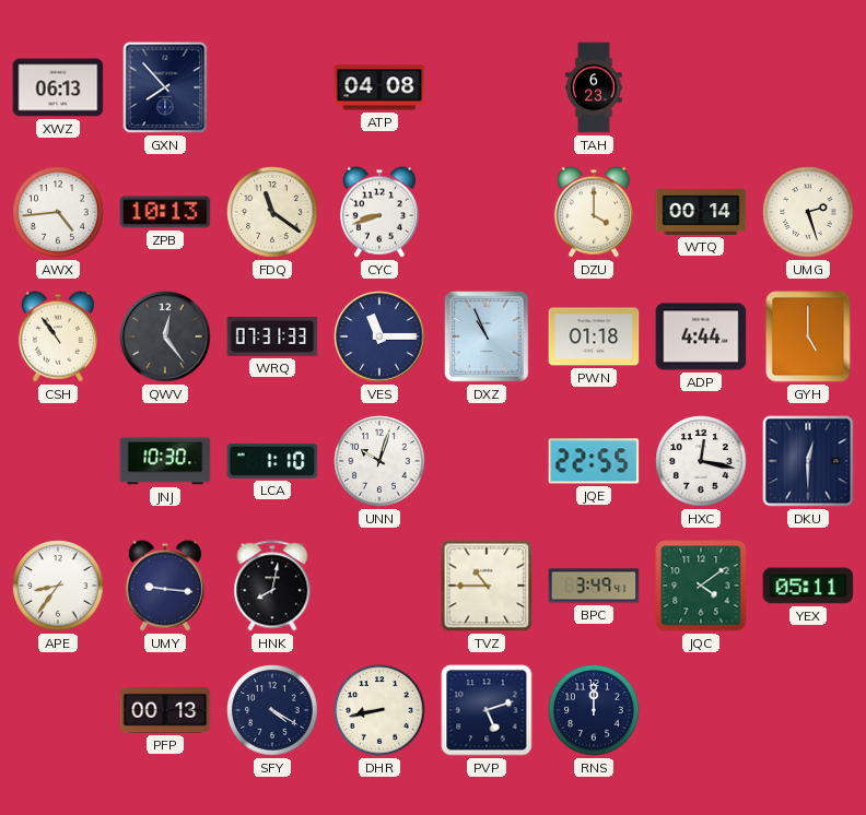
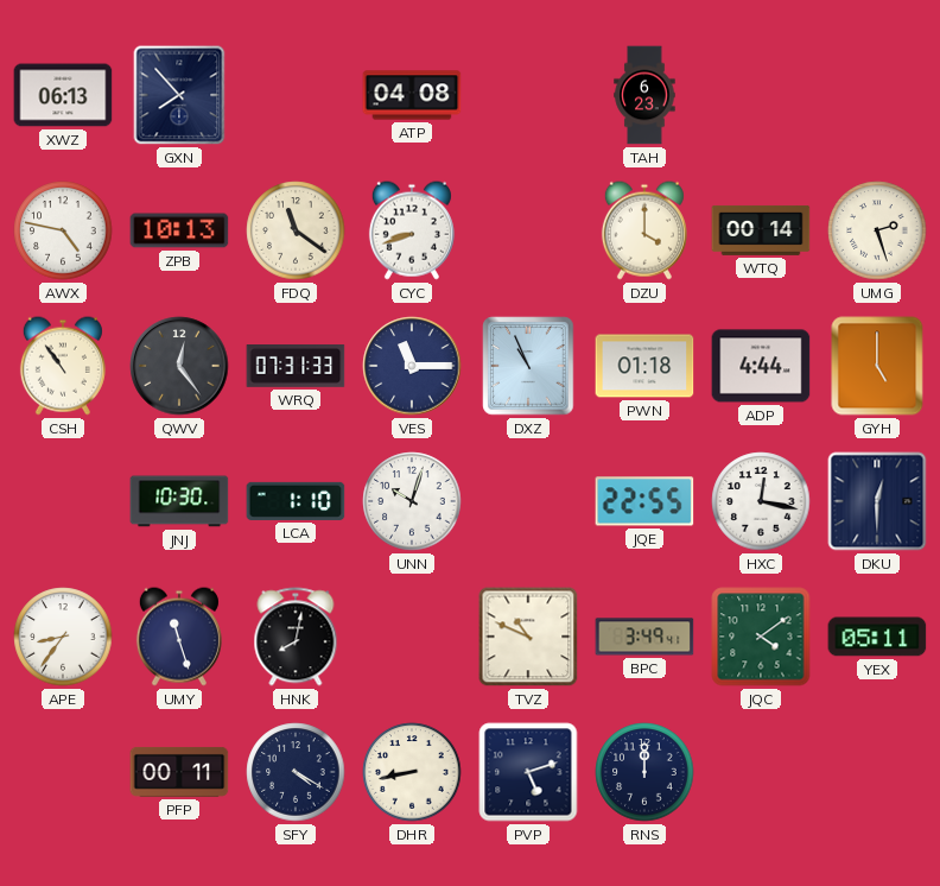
AWX: 4:44 -> 4:47 (63, 230)
UMY: 9:16 -> 11:27 (179, 637)
TVZ: 10:45 -> 10:49 (528, 637)
PFP: 00:13 -> 00:11 (179, 772)
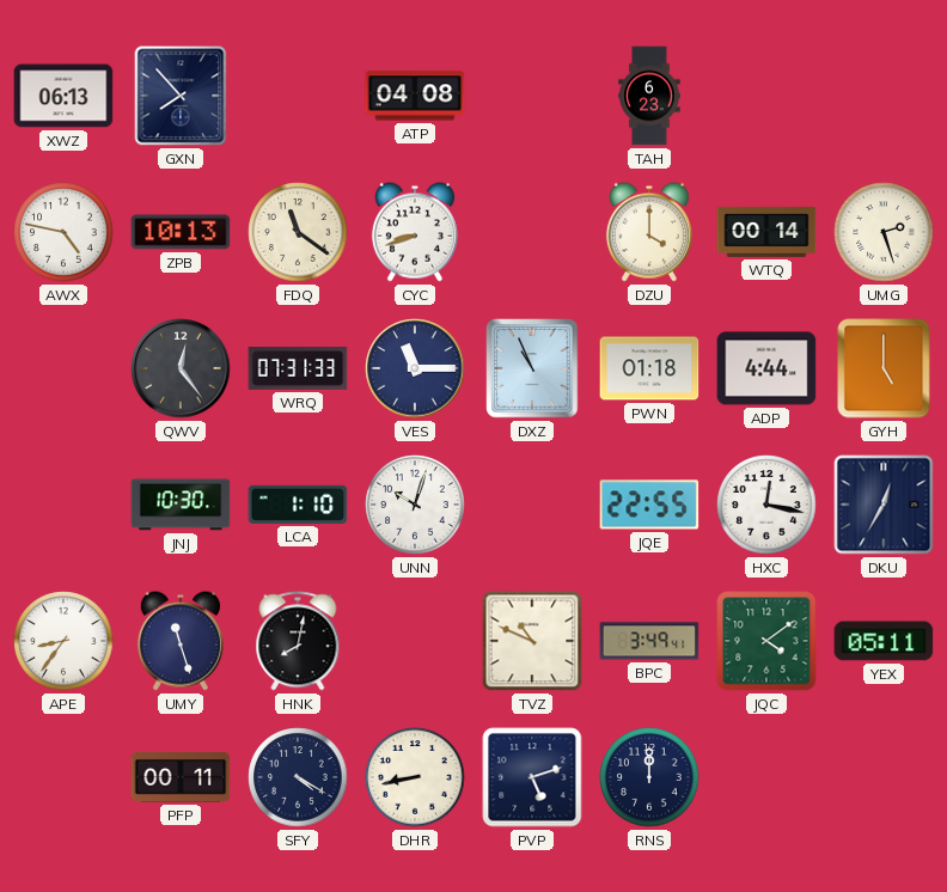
CSH: 10:54 -> none (63, 366)
DKU: 12:30 -> 12:35 (884, 505)
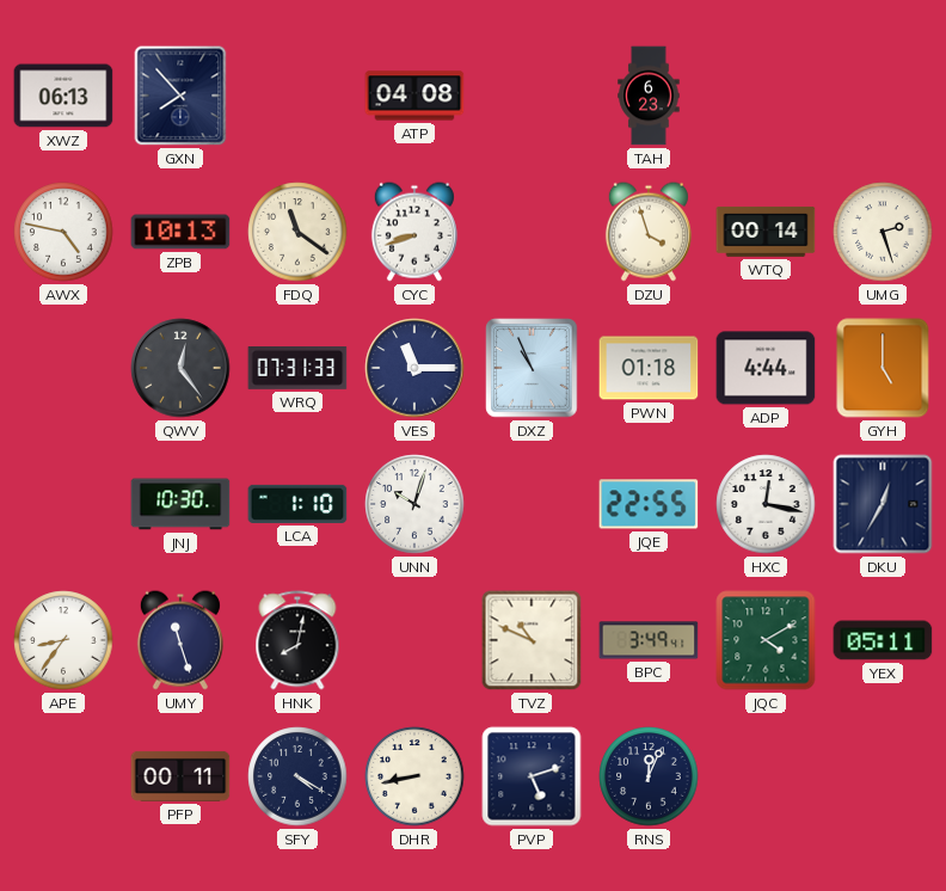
DZU: 4:00 -> 3:57 (649, 232)
JQC: 4:09 -> 4:10 (766, 640)
RNS: 12:00 -> 12:04 (649, 776)
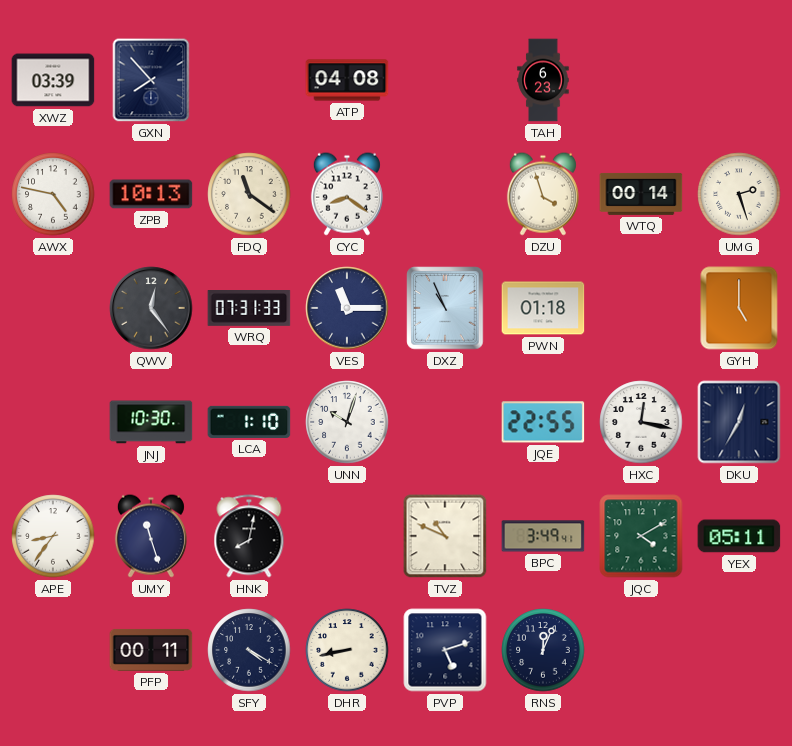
XWZ: 06:13 -> 03:39 (53, 80)
CYC: 8:42 -> 8:21 (347, 194)
ADP: 4:44 -> none (766, 368)
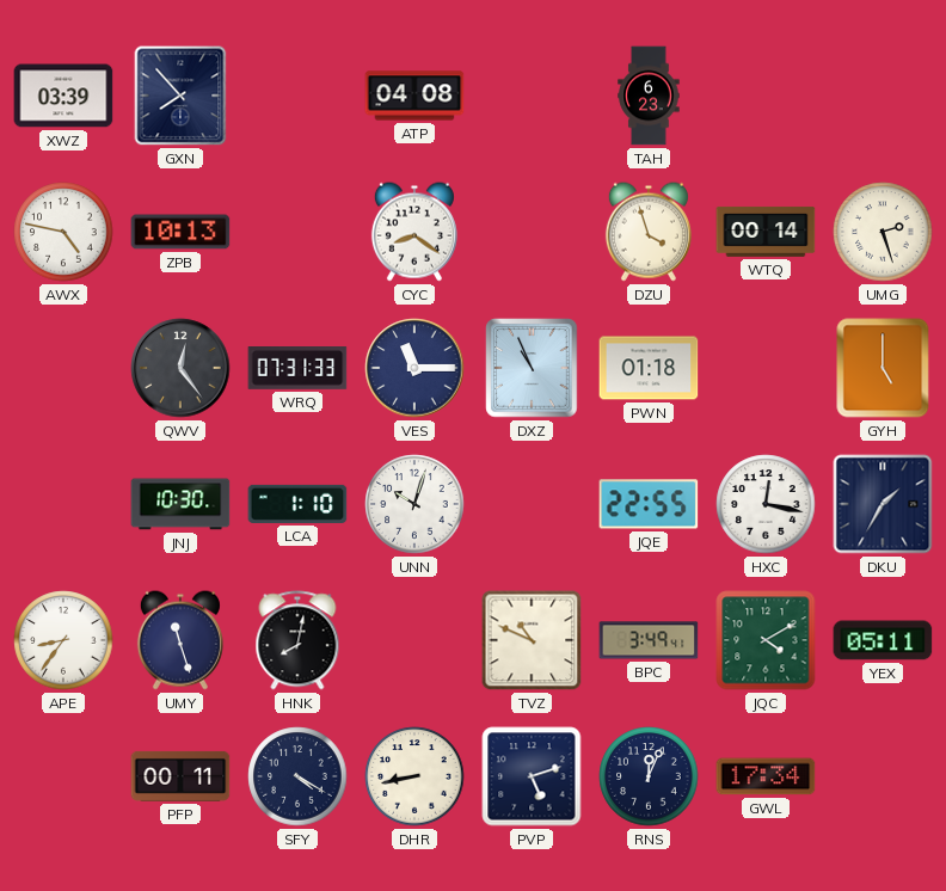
FDQ: 11:21 -> none (249, 194)
DKU: 12:35 -> 1:35 (883, 504)
GWL: none -> 17:34 (766, 776)
